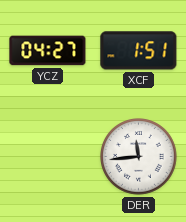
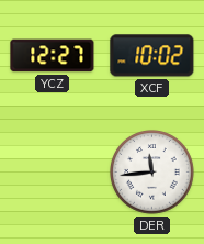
YCZ: 04:27 -> 12:27 (53, 56)
XCF: 1:51 -> 10:02 (152, 56)
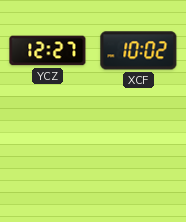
DER: 11:44 -> none (152, 173)
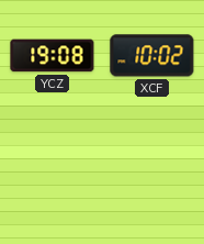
YCZ: 12:27 -> 19:08 (53, 56)
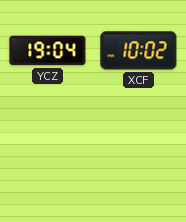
YCZ: 19:08 -> 19:04 (48, 51)
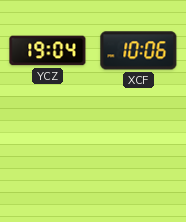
XCF: 10:02 -> 10:06 (139, 51)
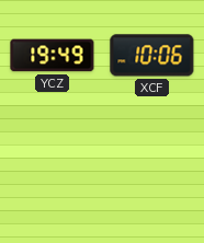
YCZ: 19:04 -> 19:49 (53, 56)
